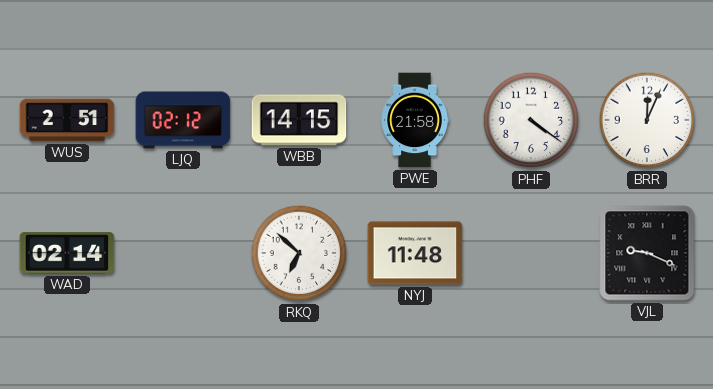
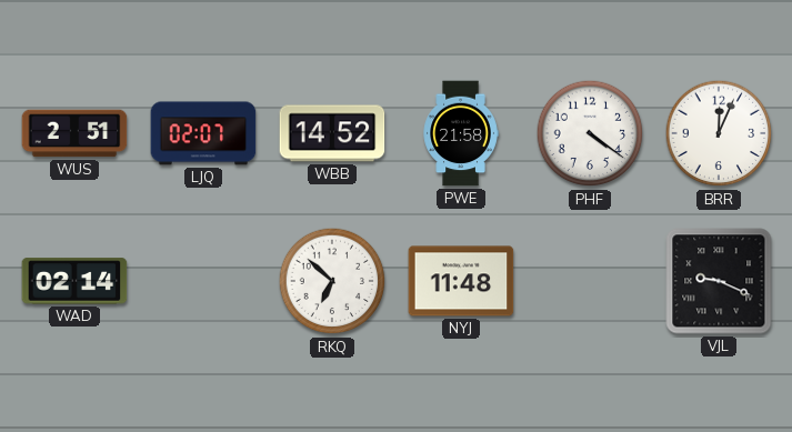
LJQ: 02:12 -> 02:07 (203, 133)
WBB: 14:15 -> 14:52 (332, 133)
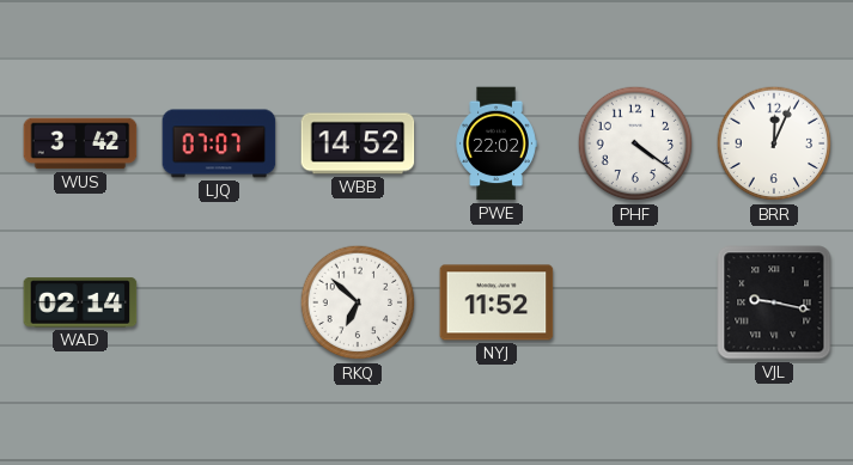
WUS: 2:51 -> 3:42 (80, 143)
LJQ: 02:07 -> 07:07 (219, 143)
PWE: 21:58 -> 22:02 (496, 143)
NYJ: 11:48 -> 11:52 (496, 302)
VJL: 9:19 -> 9:17 (774, 302)
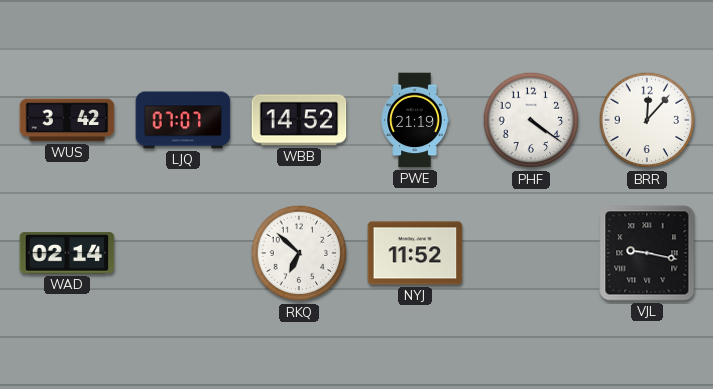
PWE: 22:02 -> 21:19 (415, 120)
BRR: 12:04 -> 12:07 (647, 120)
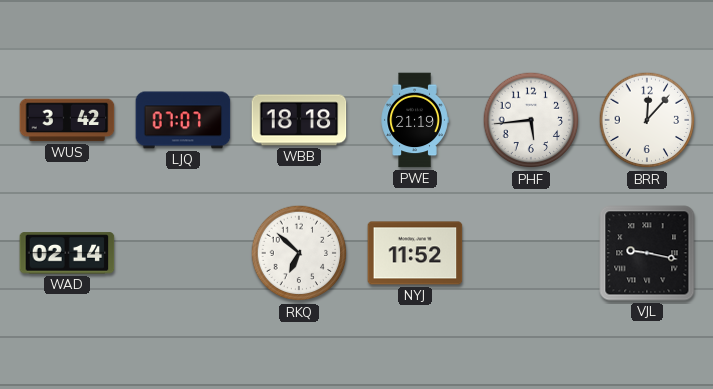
WBB: 14:52 -> 18:18 (299, 120)
PHF: 4:21 -> 5:44 (531, 120)
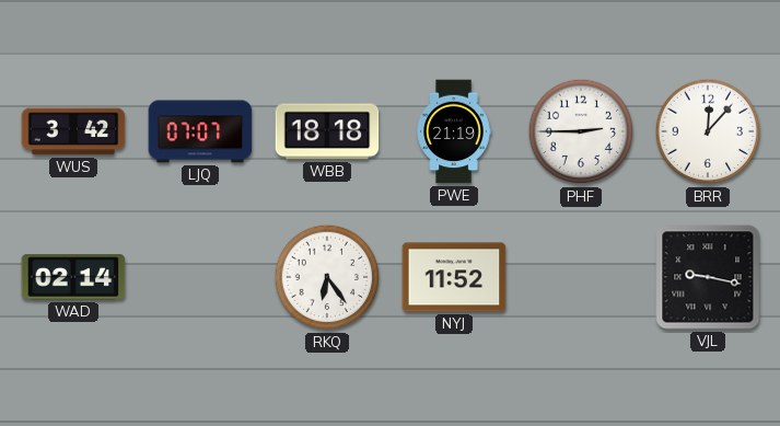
PHF: 5:44 -> 2:45 (581, 131)
RKQ: 6:52 -> 6:24 (327, 277)
